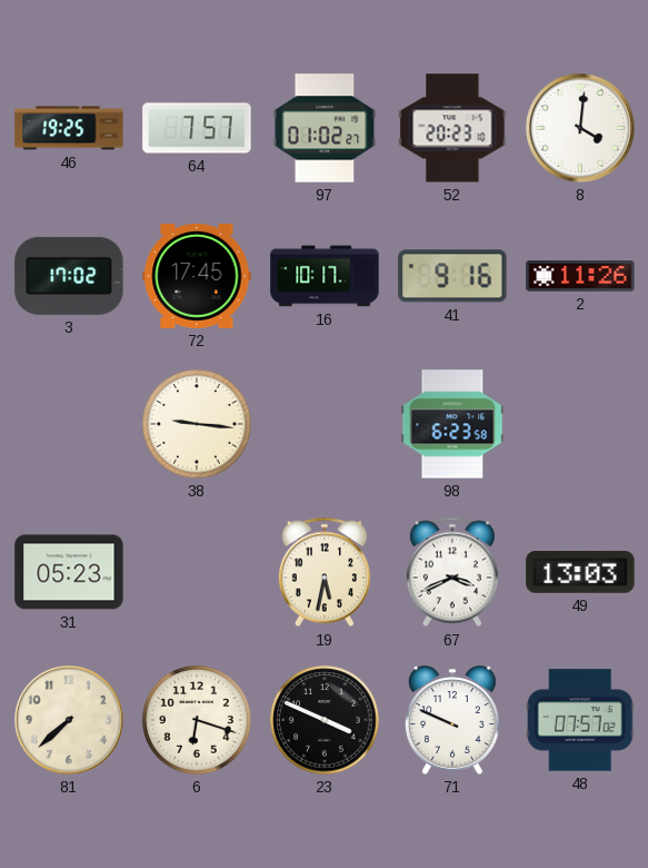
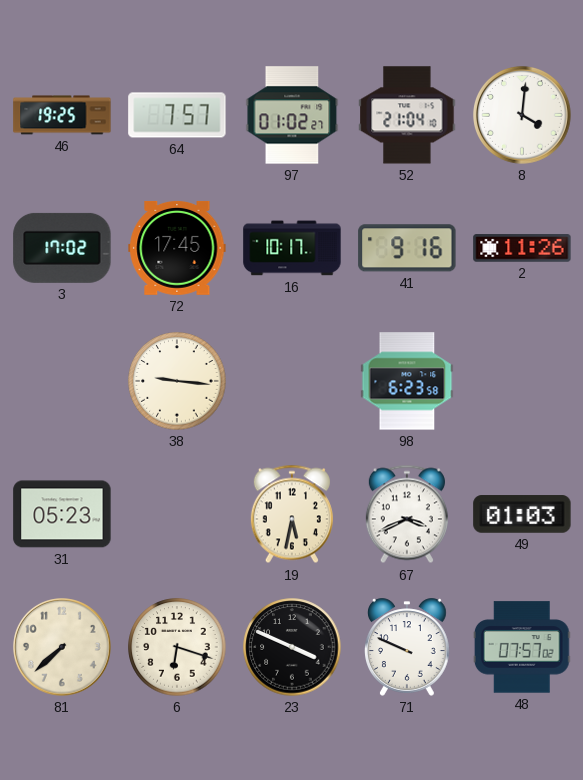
52: 20:23 -> 21:04 (407, 115)
49: 13:03 -> 01:03 (522, 514)
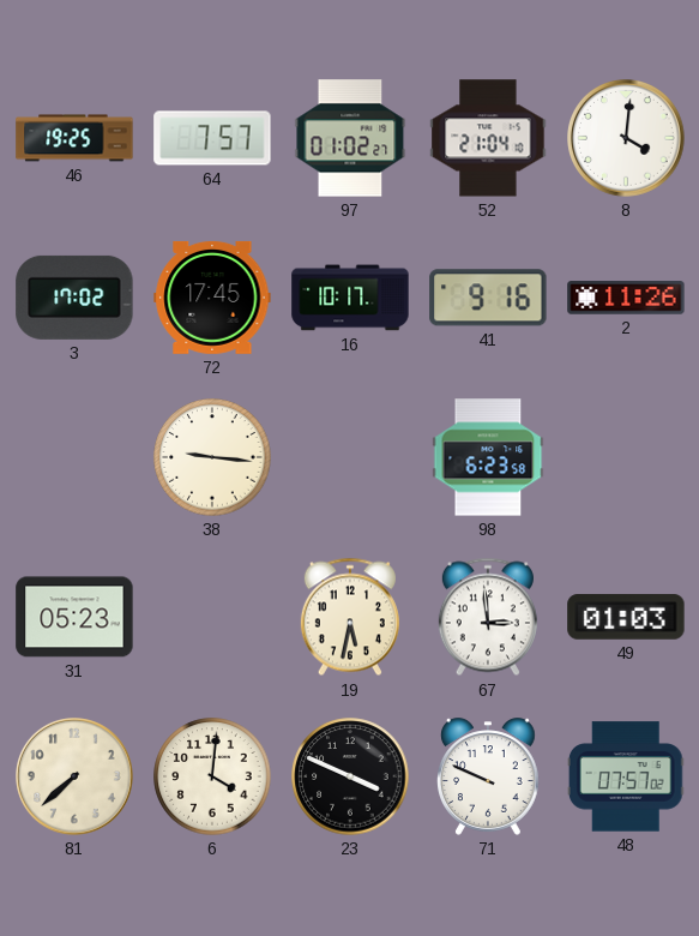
67: 3:41 -> 2:59 (488, 617)
6: 6:18 -> 4:01 (212, 776)
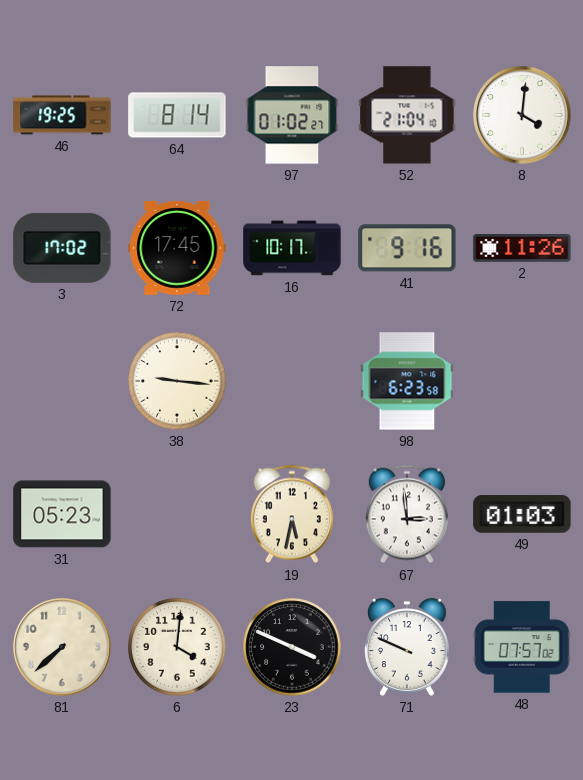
64: 7:57 -> 8:14 (177, 115)
